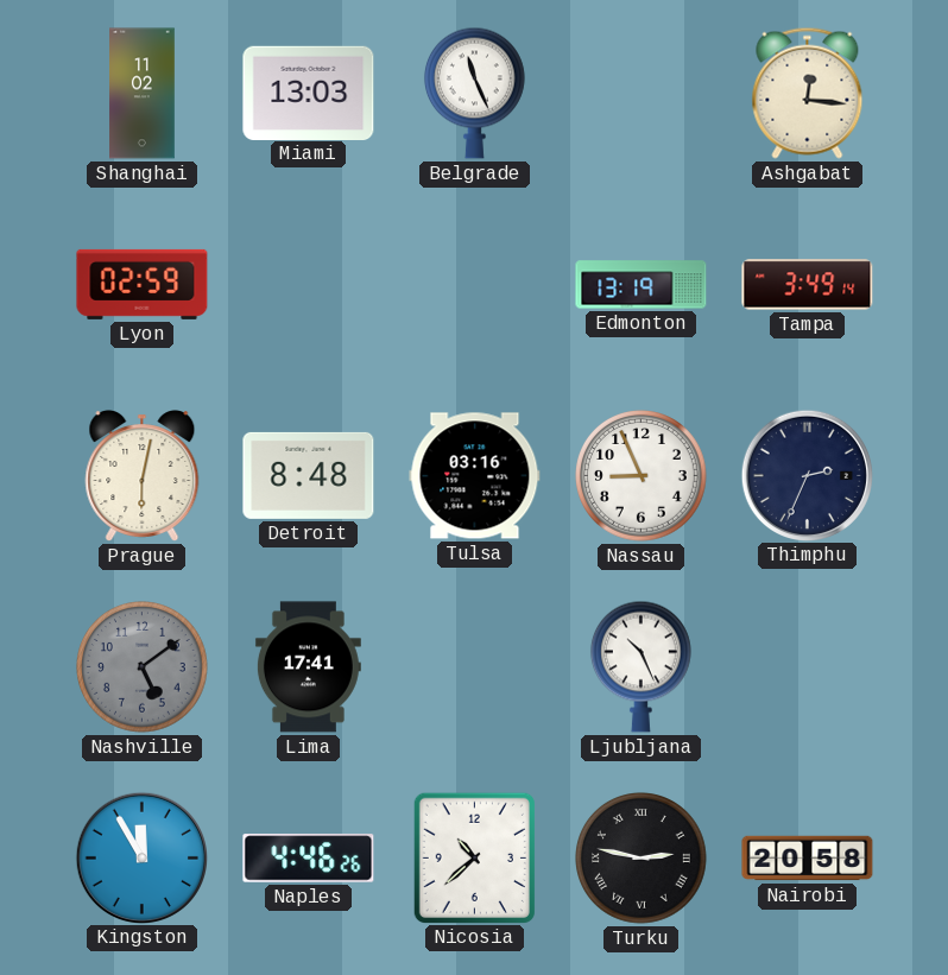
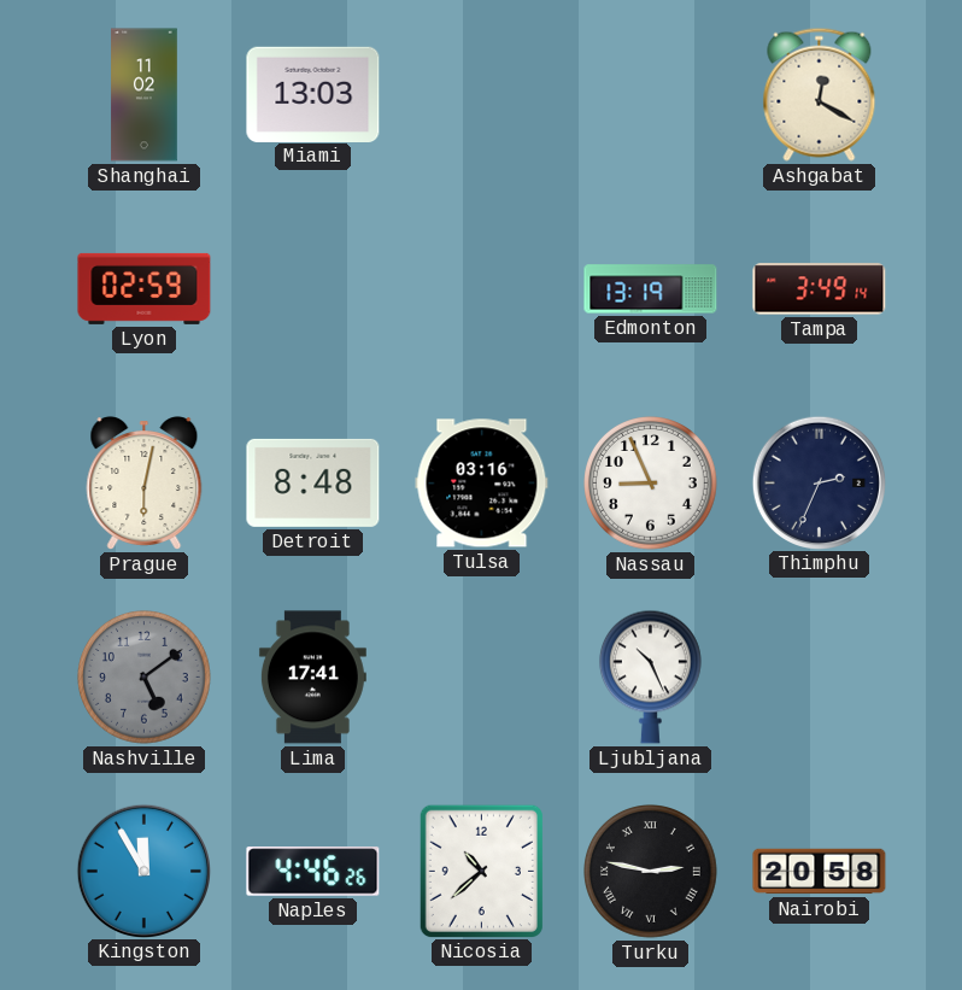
Belgrade: 11:26 -> none (474, 93)
Ashgabat: 12:16 -> 12:20 (820, 94)
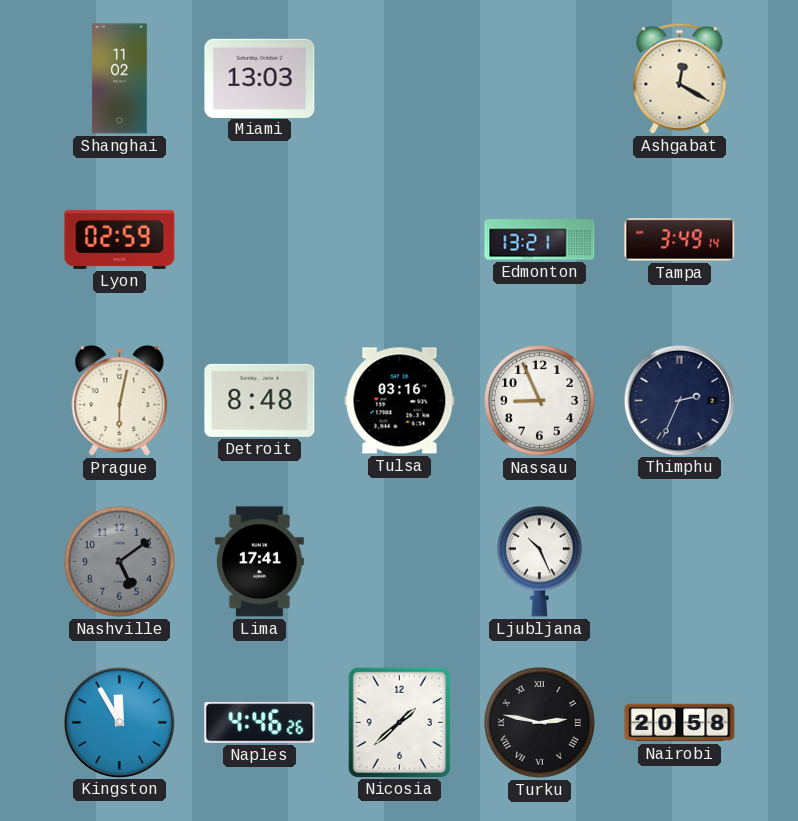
Edmonton: 13:19 -> 13:21 (540, 240)
Nicosia: 10:38 -> 1:38 (399, 722)
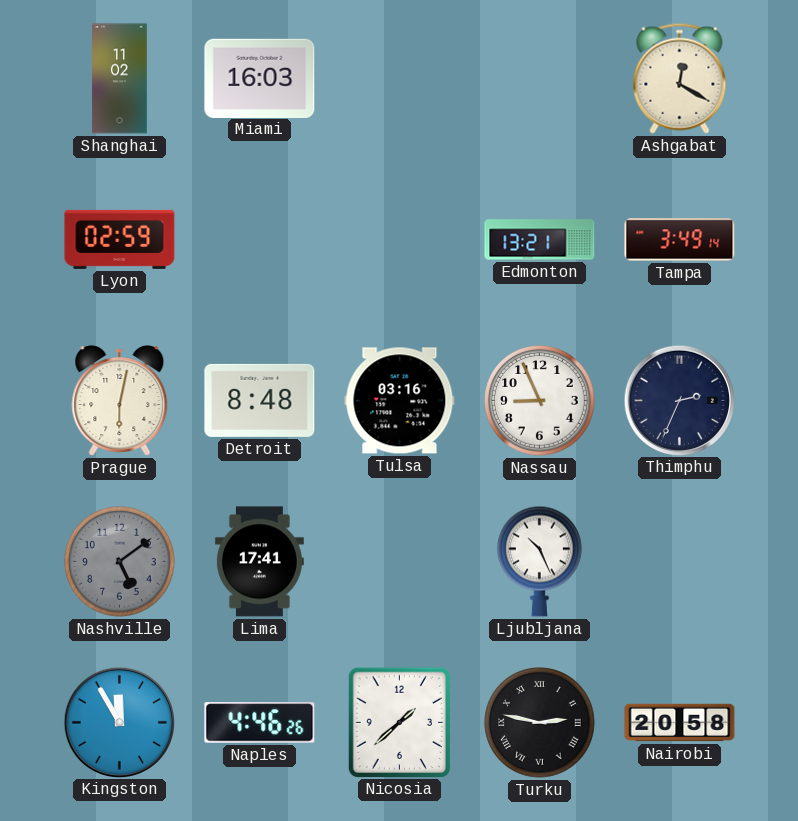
Miami: 13:03 -> 16:03 (260, 78)
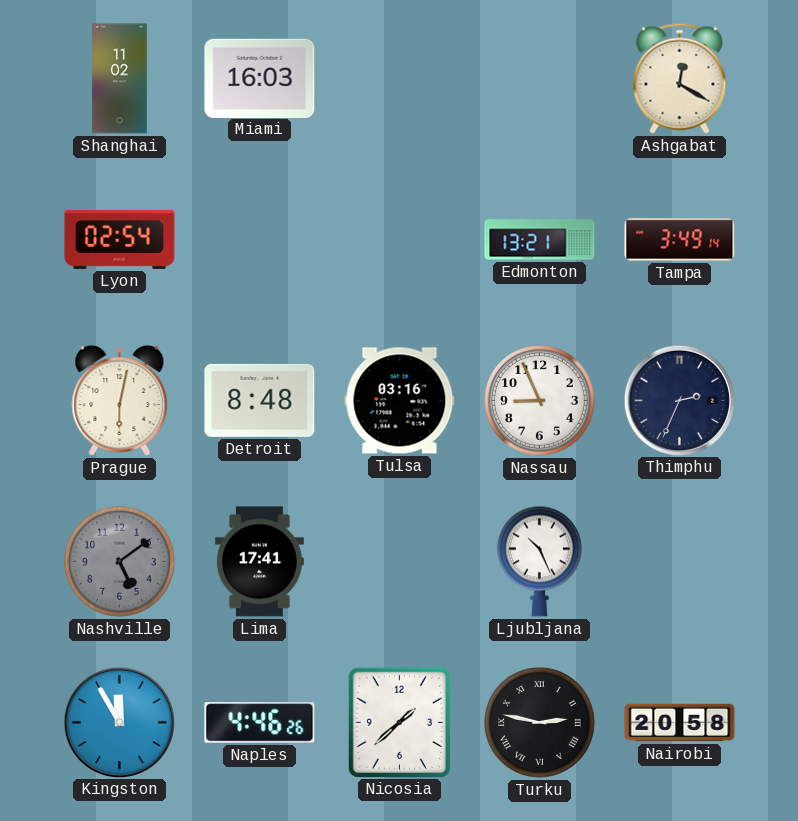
Lyon: 02:59 -> 02:54 (120, 239)
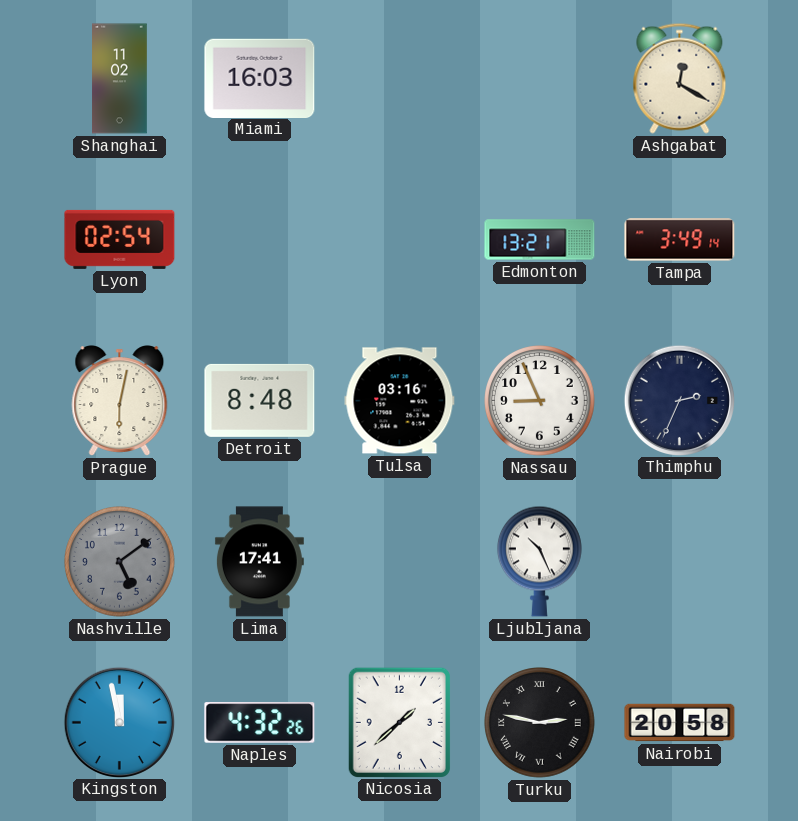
Kingston: 11:55 -> 11:58 (119, 722)
Naples: 4:46 -> 4:32 (260, 723)
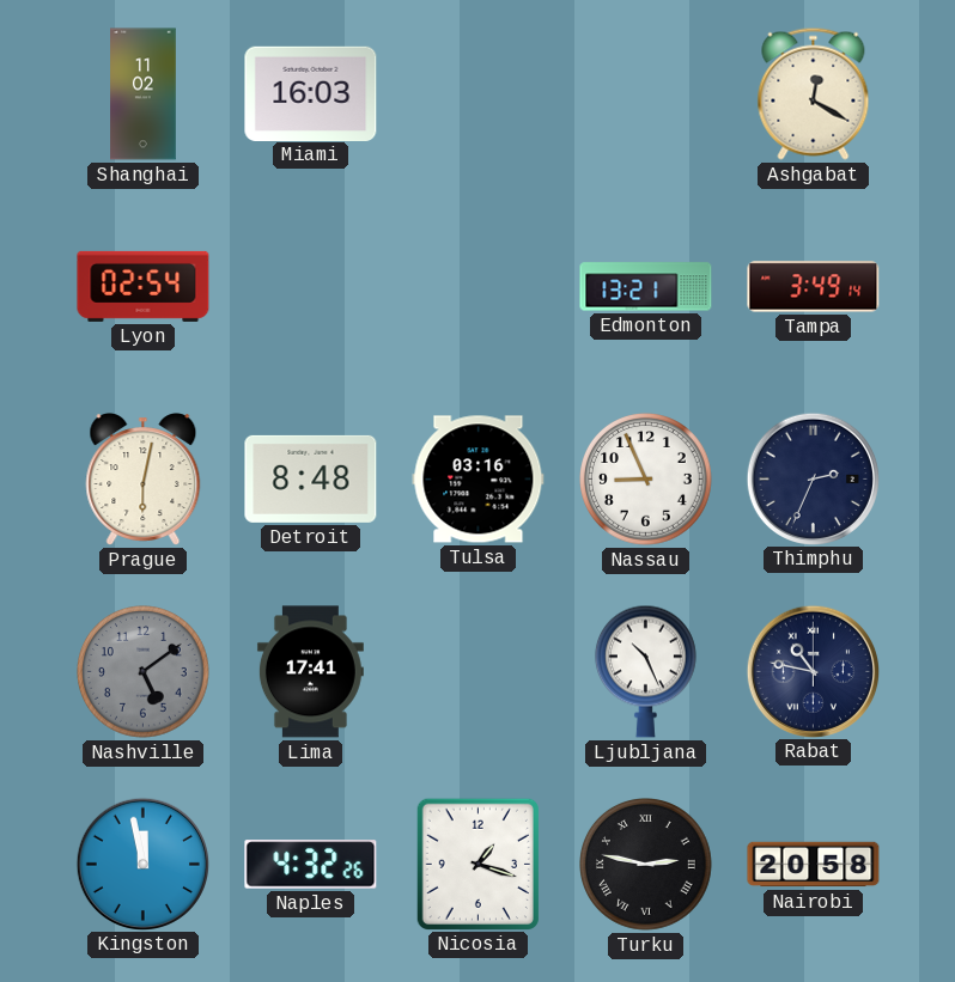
Rabat: none -> 10:47 (813, 671)
Nicosia: 1:38 -> 1:18 (478, 864)
